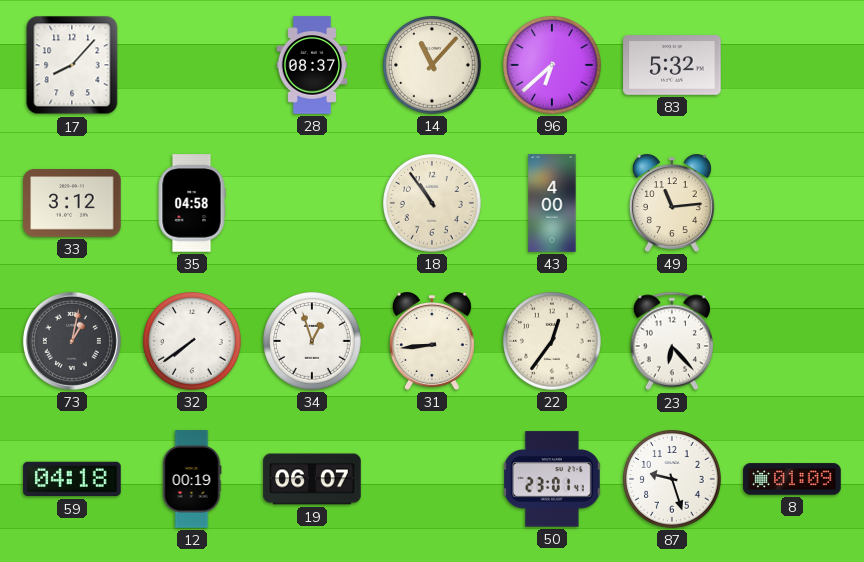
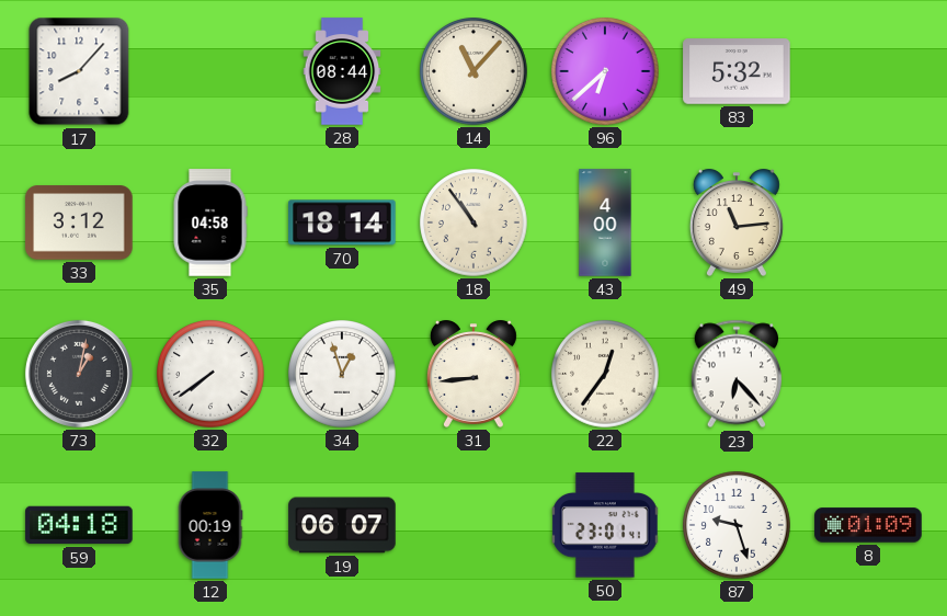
28: 08:37 -> 08:44 (342, 71)
70: none -> 18:14 (342, 223)
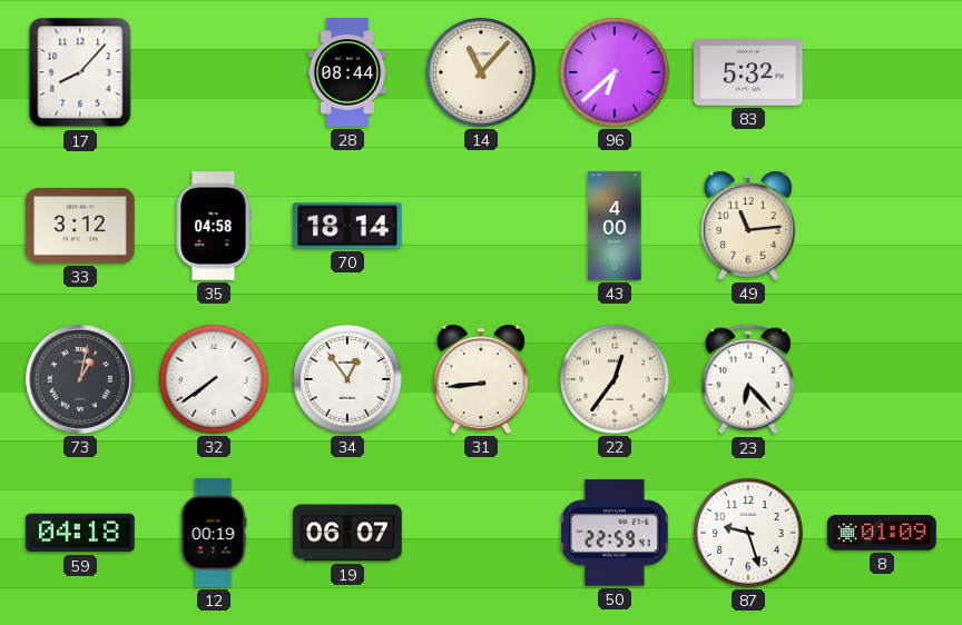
18: 10:54 -> none (473, 223)
34: 12:57 -> 12:54 (347, 379)
50: 23:01 -> 22:59 (615, 533)
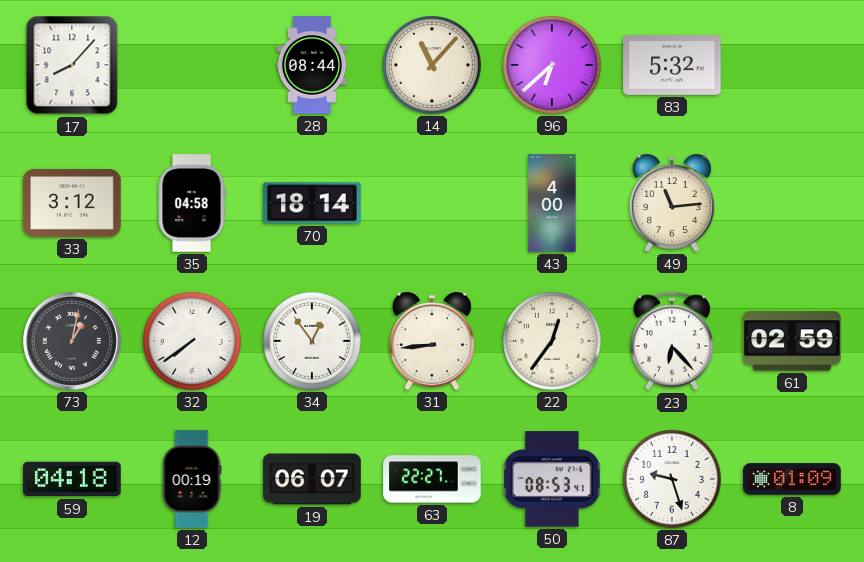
61: none -> 02:59 (792, 341)
63: none -> 22:27 (432, 479)
50: 22:59 -> 08:53 (552, 479)
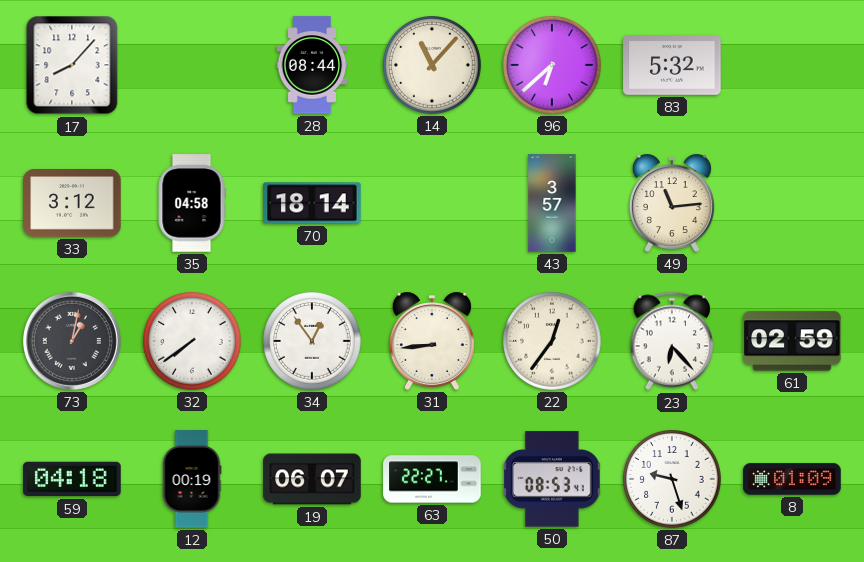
43: 4:00 -> 3:57 (552, 203)
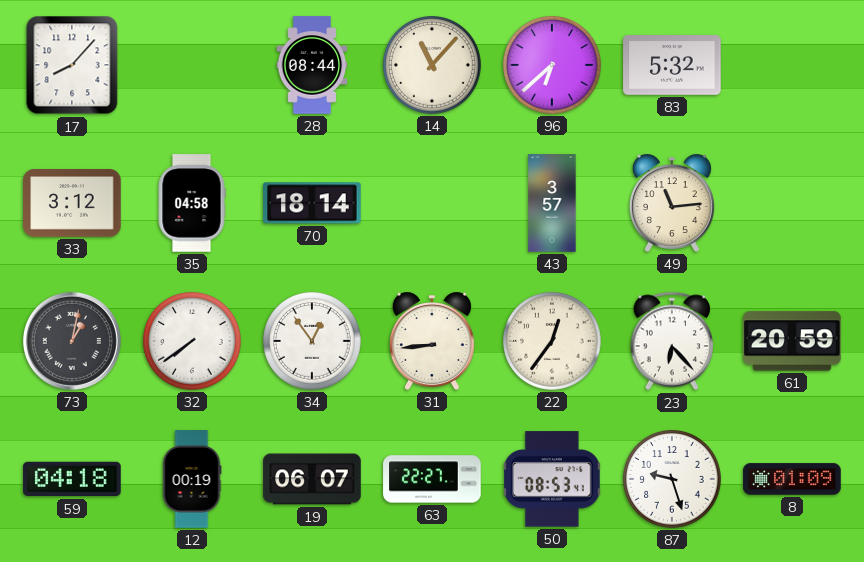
61: 02:59 -> 20:59 (792, 341)
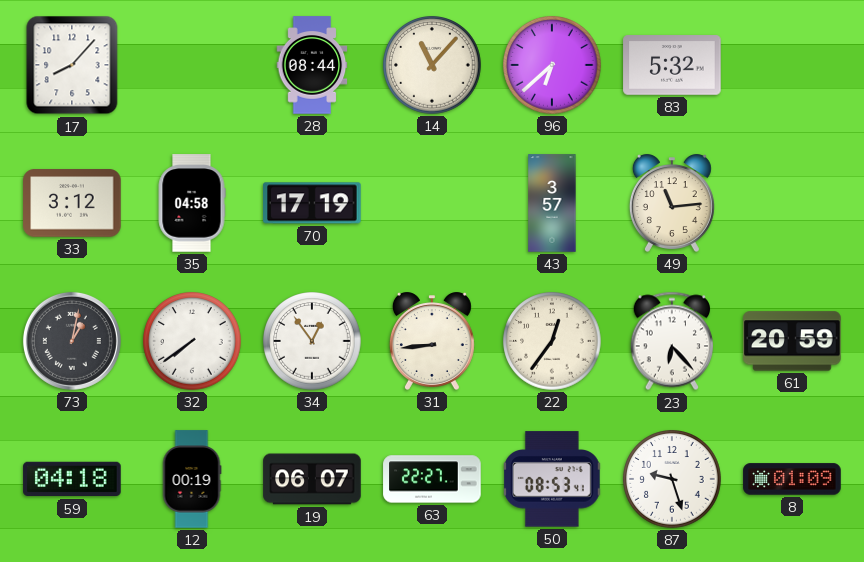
70: 18:14 -> 17:19 (312, 203)
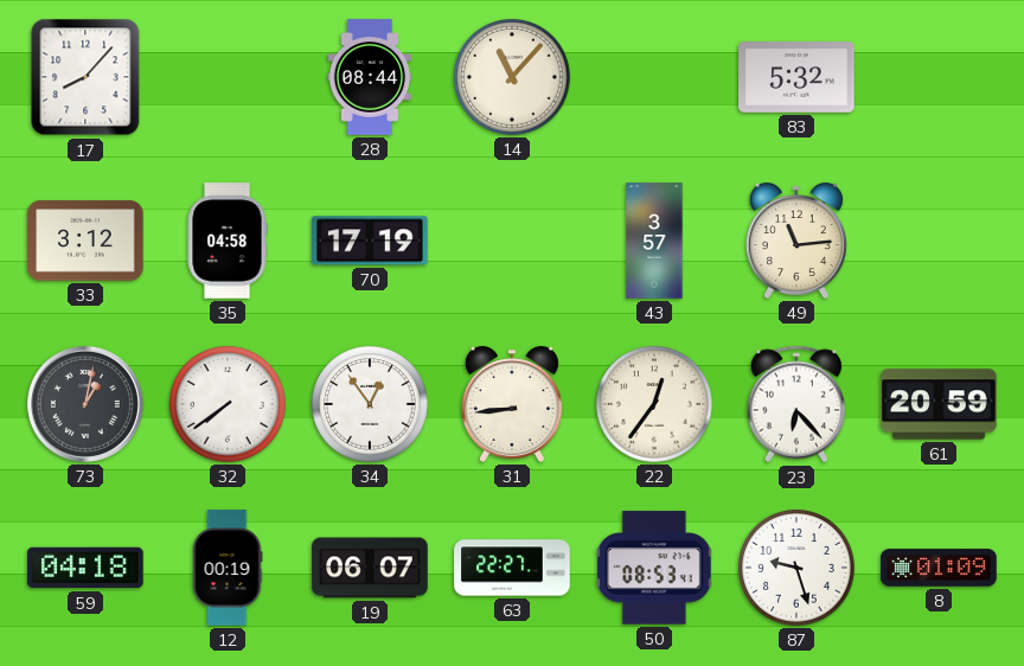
96: 6:38 -> none (552, 65)
